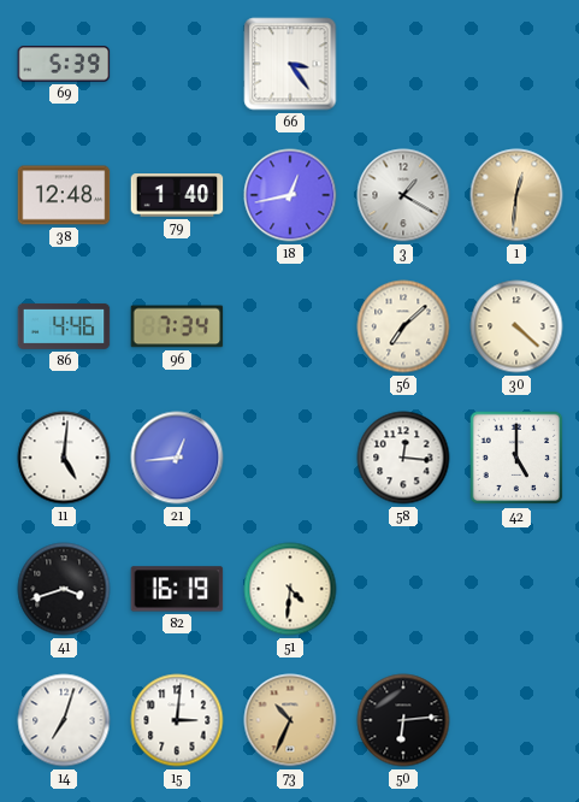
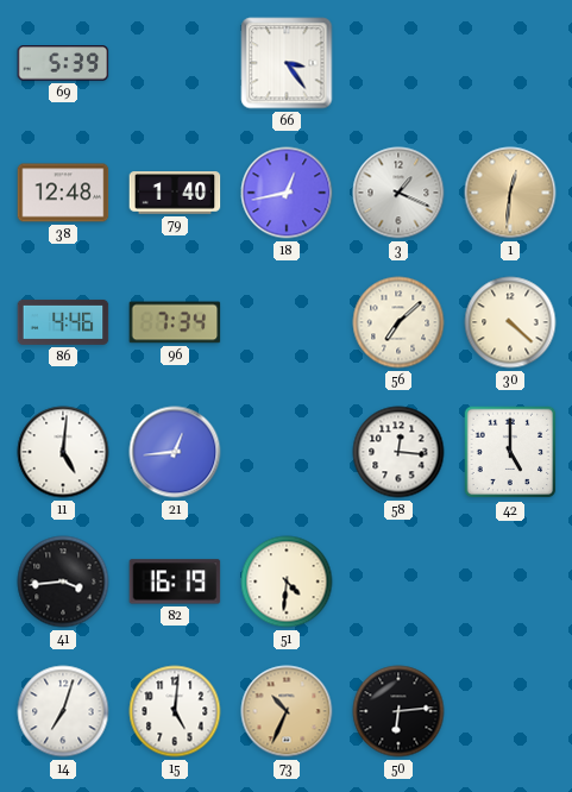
3: 1:20 -> 1:19 (398, 193)
41: 3:42 -> 3:44 (63, 582)
15: 3:01 -> 5:01 (175, 711)
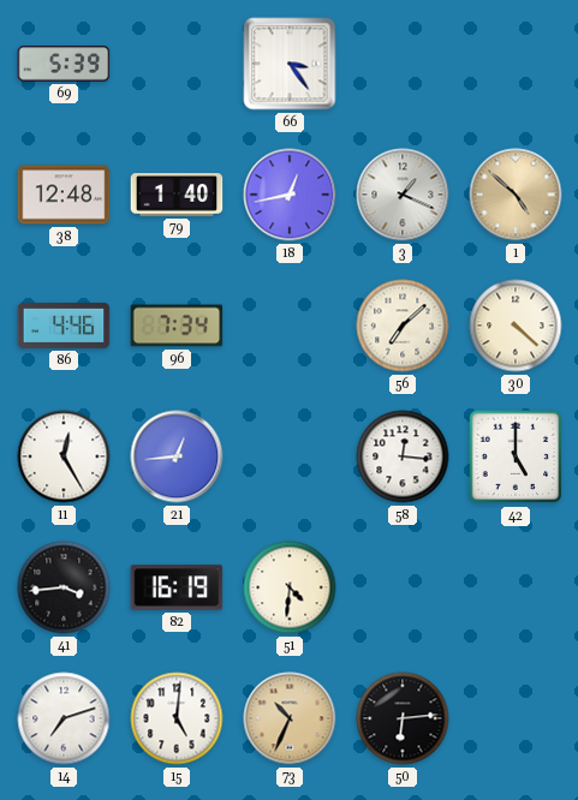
1: 12:31 -> 4:52 (516, 195)
11: 5:01 -> 12:25 (64, 456)
14: 7:03 -> 7:12 (64, 718)
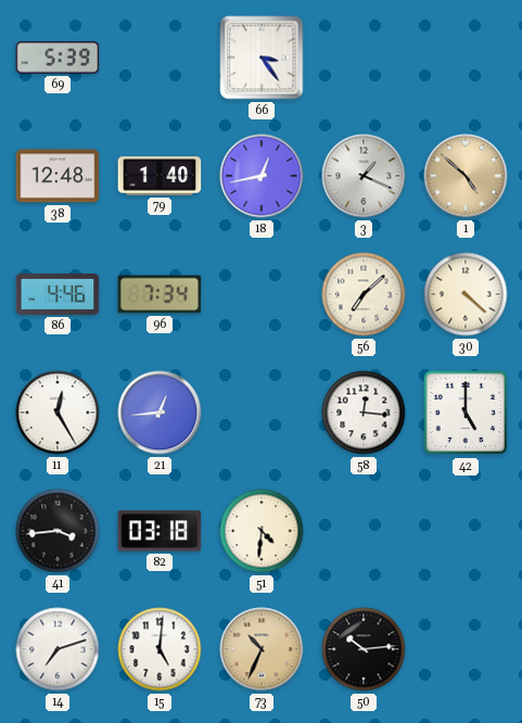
82: 16:19 -> 03:18 (160, 531)
50: 6:14 -> 10:14 (364, 649)
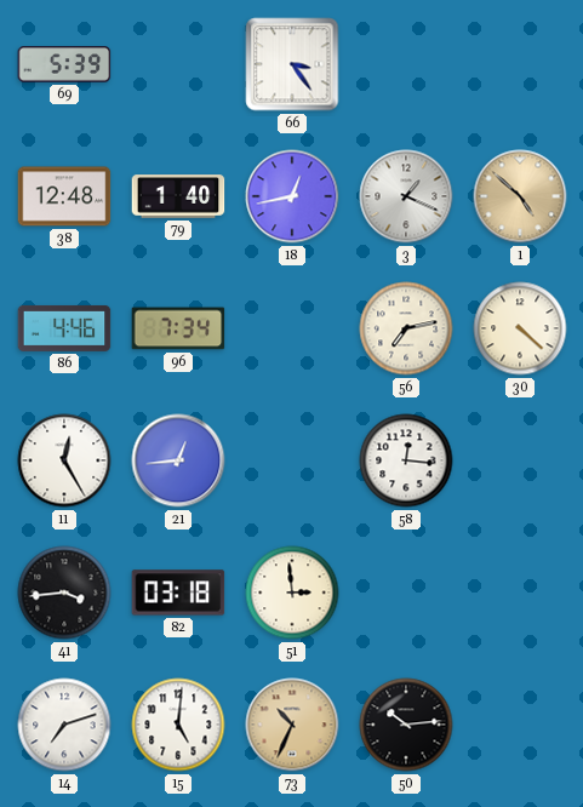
56: 7:08 -> 7:13 (406, 328)
42: 5:00 -> none (466, 413)
51: 4:31 -> 2:59 (292, 593)
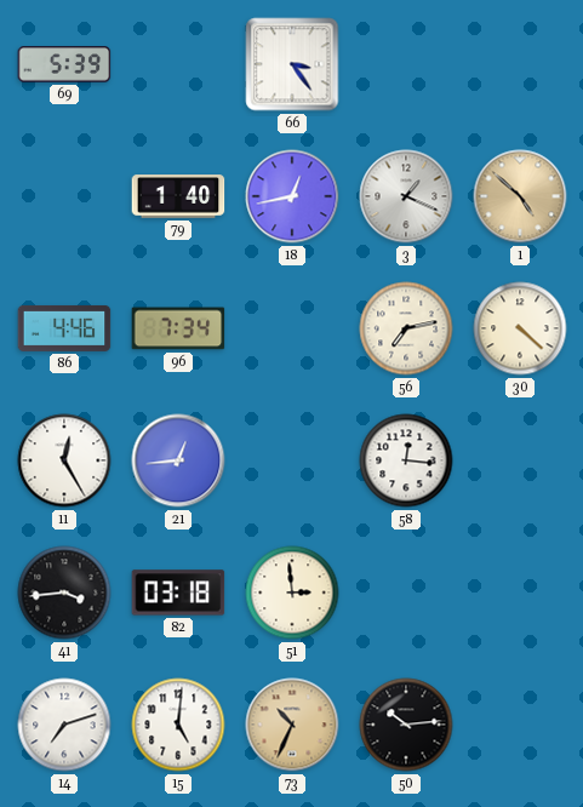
38: 12:48 -> none (64, 196)
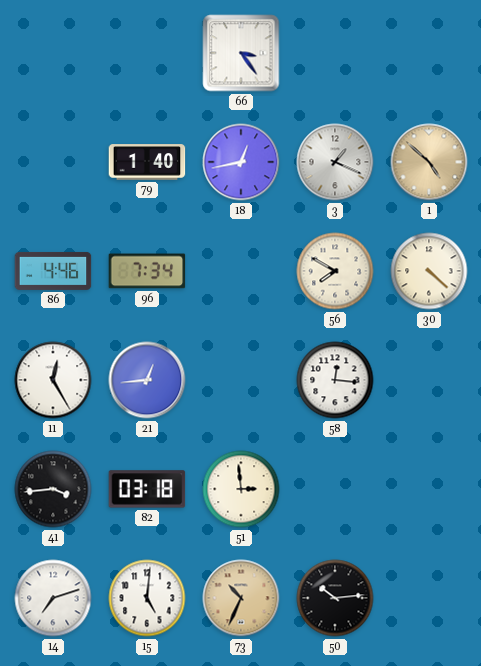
69: 5:39 -> none (64, 64)
56: 7:13 -> 7:50 (335, 271)
